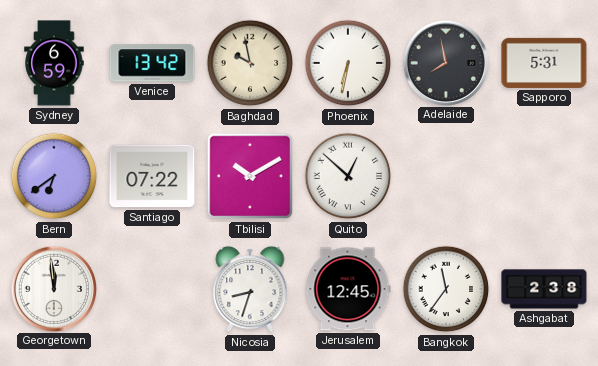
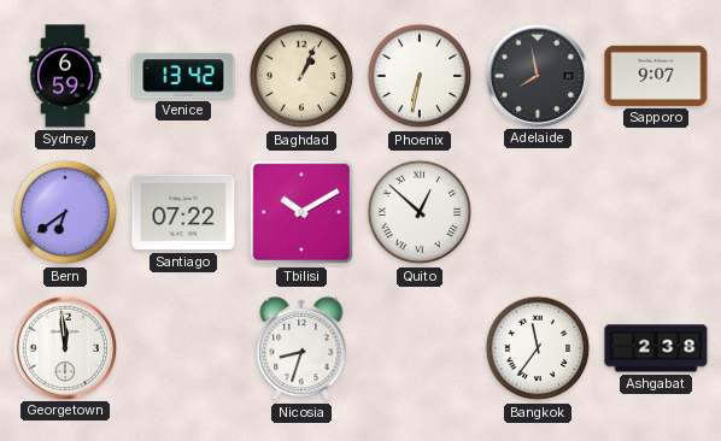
Baghdad: 9:58 -> 1:04 (301, 76)
Sapporo: 5:31 -> 9:07 (656, 76)
Jerusalem: 12:45 -> none (348, 289)
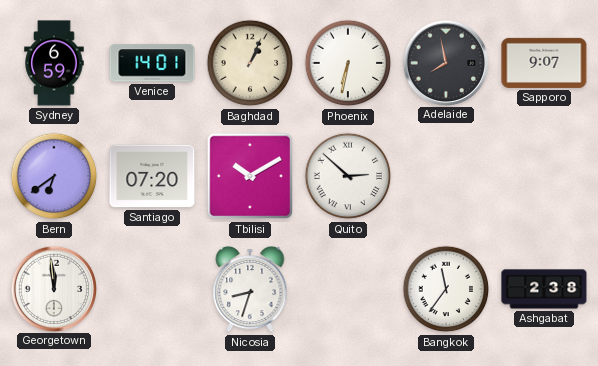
Venice: 13:42 -> 14:01 (152, 63)
Santiago: 07:22 -> 07:20 (152, 176)
Quito: 12:52 -> 2:52 (348, 176)
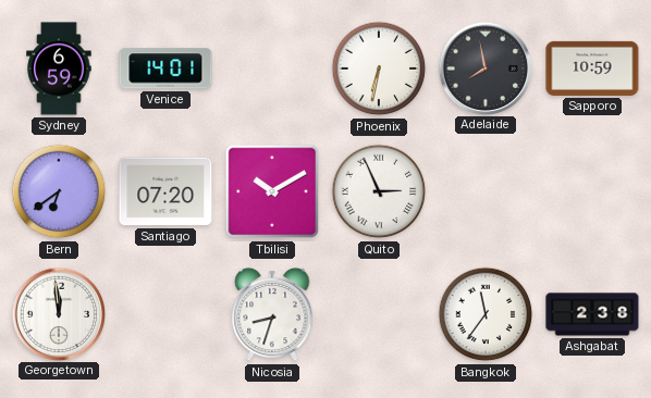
Baghdad: 1:04 -> none (250, 63)
Sapporo: 9:07 -> 10:59 (592, 69)
Quito: 2:52 -> 2:56 (379, 191)
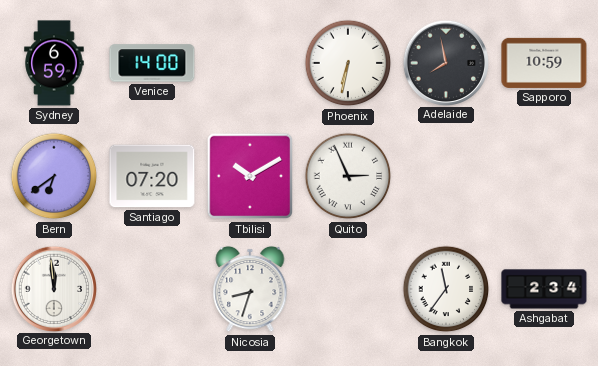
Venice: 14:01 -> 14:00 (152, 63)
Ashgabat: 2:38 -> 2:34 (544, 289)
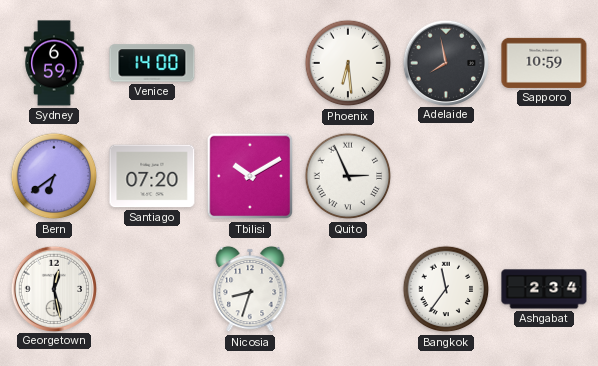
Phoenix: 6:32 -> 6:29 (348, 63)
Georgetown: 11:59 -> 12:28 (53, 288)
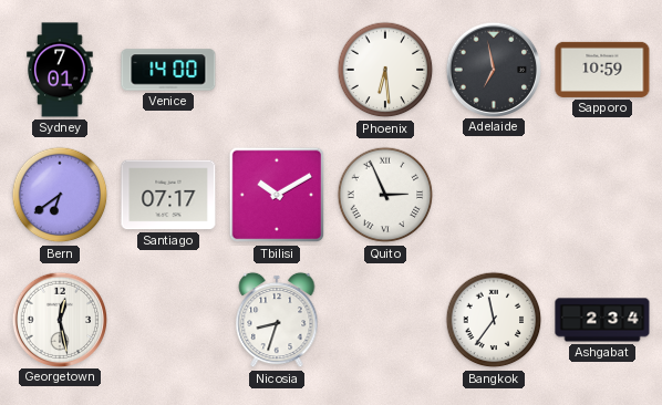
Sydney: 6:59 -> 7:01 (60, 70)
Adelaide: 7:58 -> 6:58 (493, 69)
Santiago: 07:20 -> 07:17 (168, 195)
